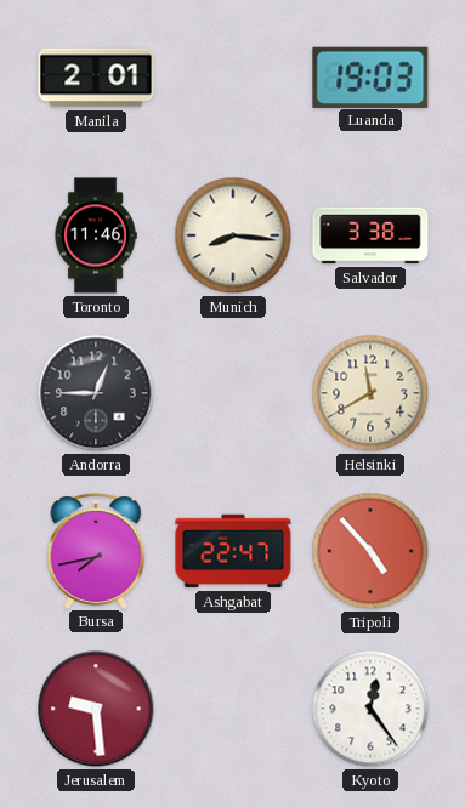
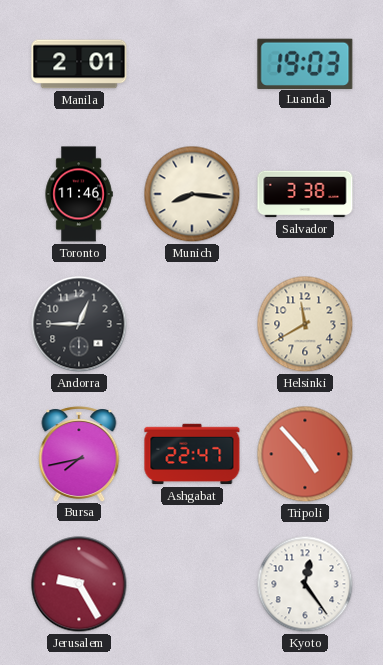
Jerusalem: 9:29 -> 9:25 (79, 584)
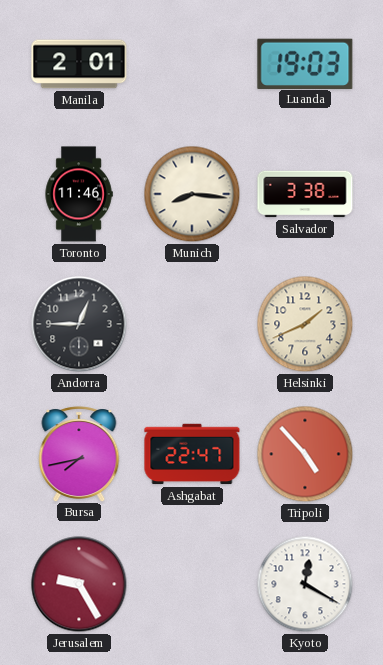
Helsinki: 11:40 -> 1:41 (305, 324)
Kyoto: 12:24 -> 12:20 (305, 584)
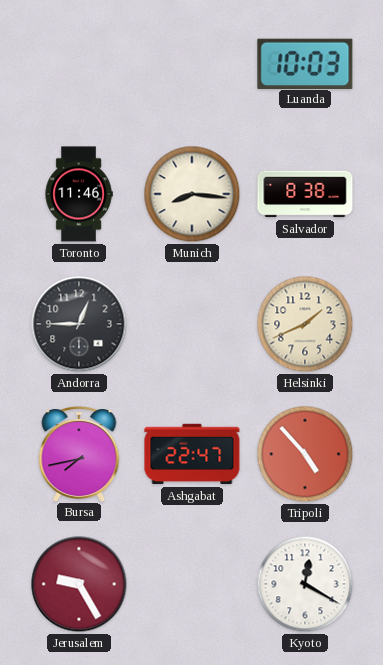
Manila: 2:01 -> none (79, 64)
Luanda: 19:03 -> 10:03 (305, 63)
Salvador: 3:38 -> 8:38 (305, 194)
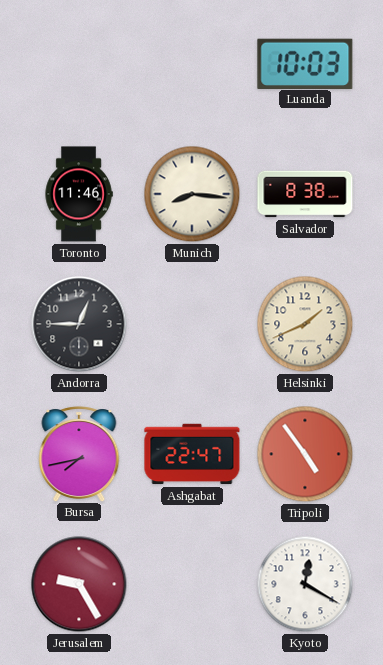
Tripoli: 4:53 -> 4:54 (305, 454)
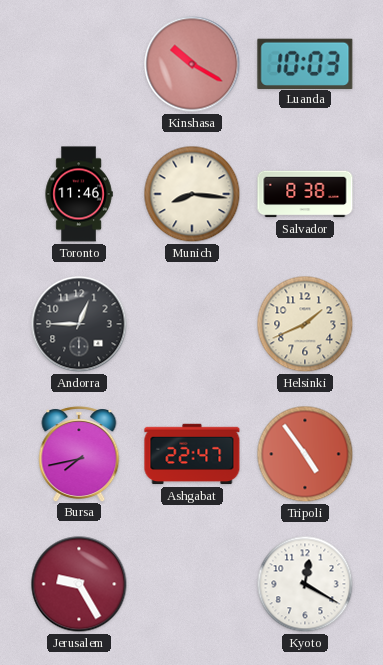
Kinshasa: none -> 10:20 (192, 64)
